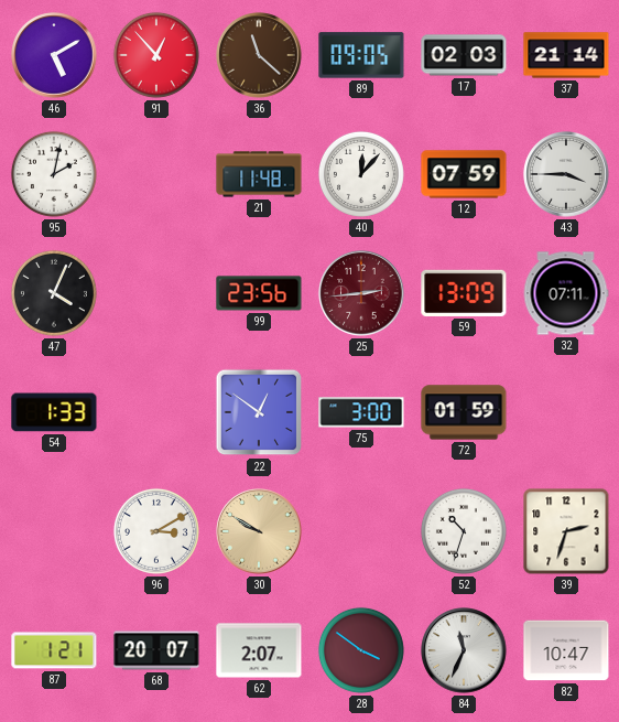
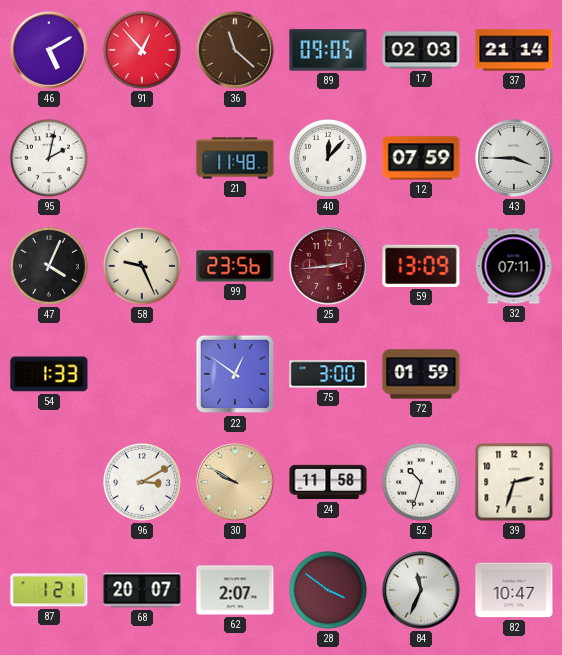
58: none -> 9:26 (142, 266)
24: none -> 11:58 (328, 482)
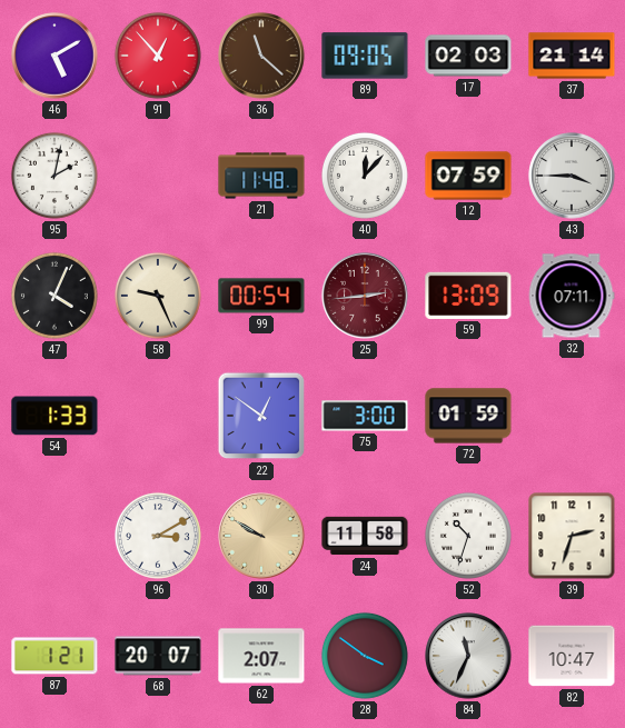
99: 23:56 -> 00:54 (261, 296)
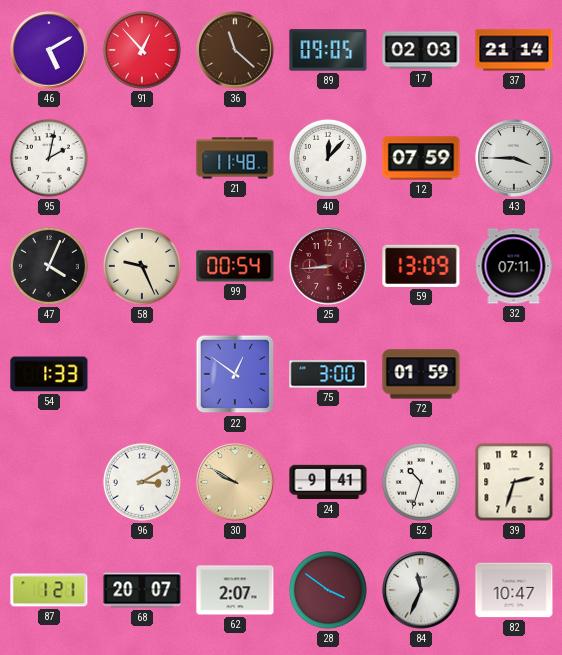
25: 2:44 -> 8:44 (328, 266)
24: 11:58 -> 9:41 (328, 482)
